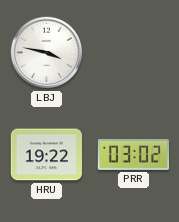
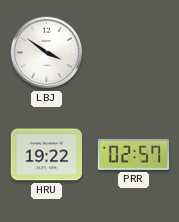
LBJ: 3:47 -> 3:51 (47, 53)
PRR: 03:02 -> 02:57 (134, 154)
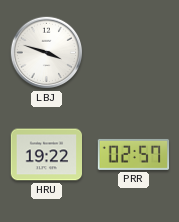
LBJ: 3:51 -> 3:48 (47, 53)
